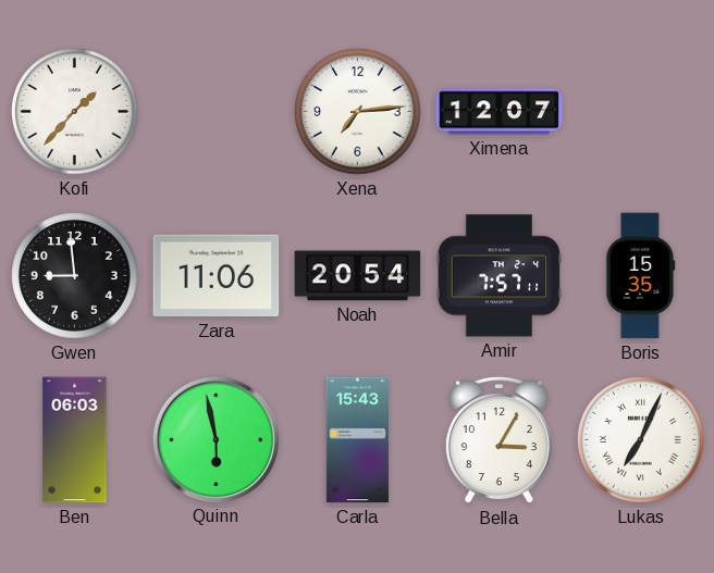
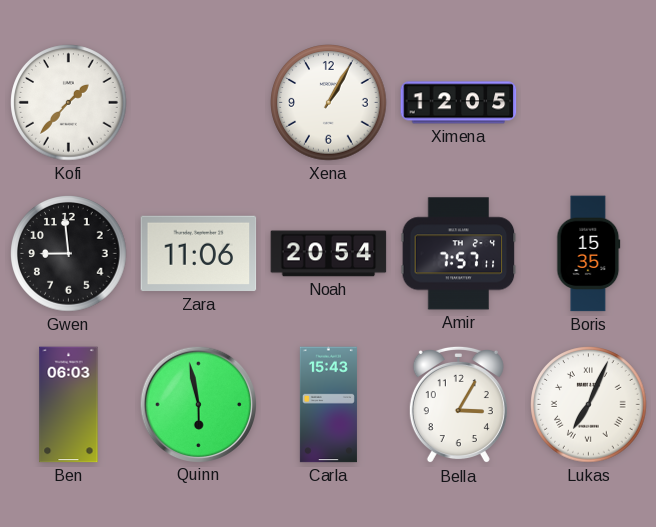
Xena: 7:14 -> 1:05 (329, 103)
Ximena: 12:07 -> 12:05 (459, 103)
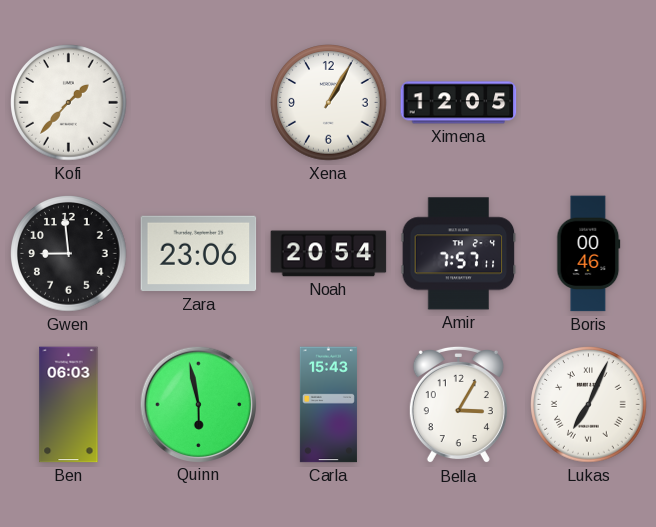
Zara: 11:06 -> 23:06 (199, 254)
Boris: 15:35 -> 00:46 (589, 254)
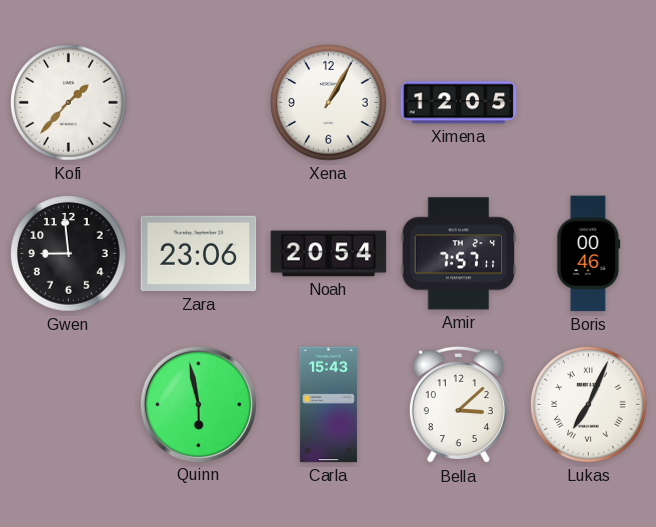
Ben: 06:03 -> none (69, 405)
Bella: 3:05 -> 3:08 (458, 405)
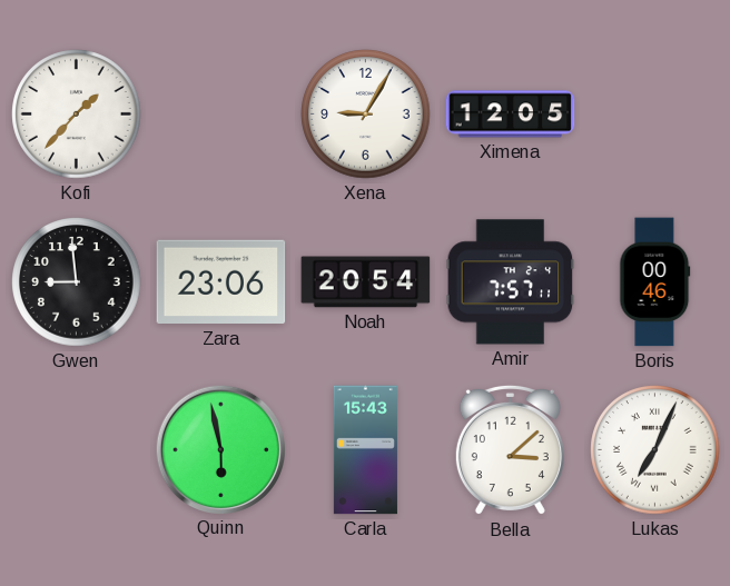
Xena: 1:05 -> 9:05 (366, 115)
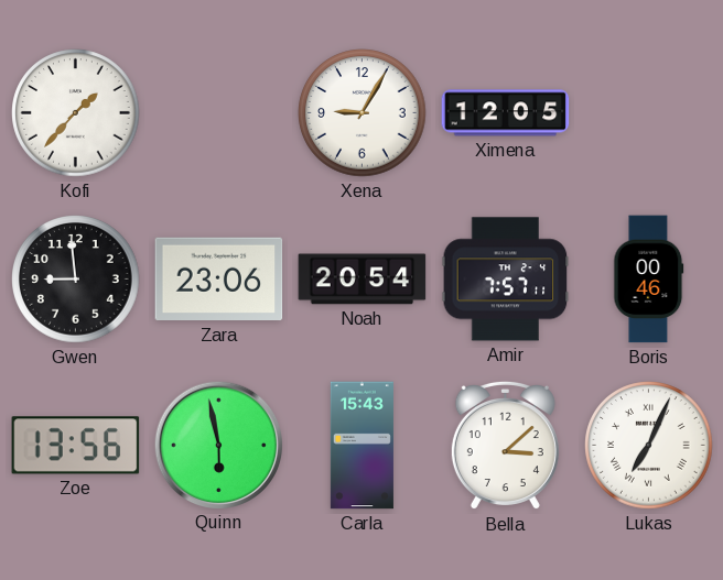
Zoe: none -> 13:56 (76, 446)
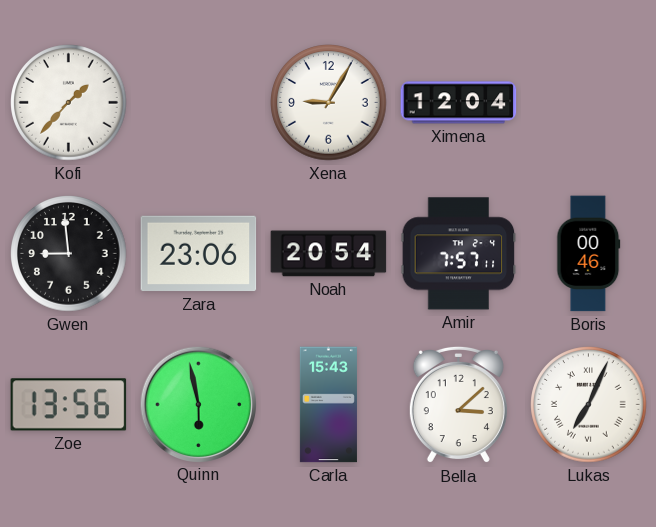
Ximena: 12:05 -> 12:04 (459, 103)
